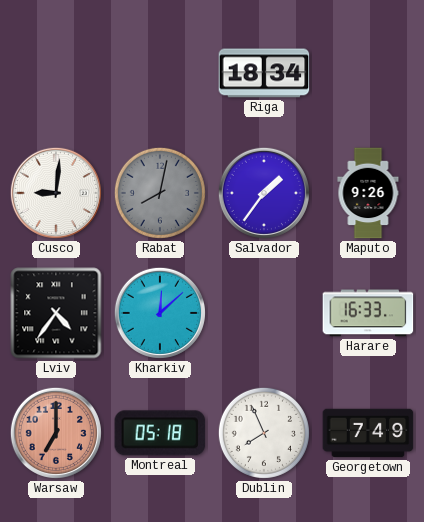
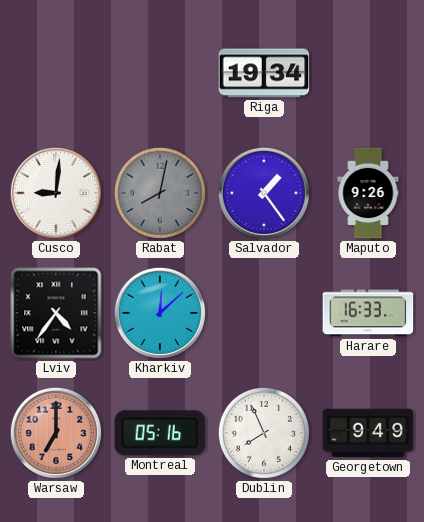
Riga: 18:34 -> 19:34 (264, 73)
Salvador: 1:36 -> 1:24 (264, 193)
Montreal: 05:18 -> 05:16 (160, 433)
Georgetown: 7:49 -> 9:49 (368, 433)
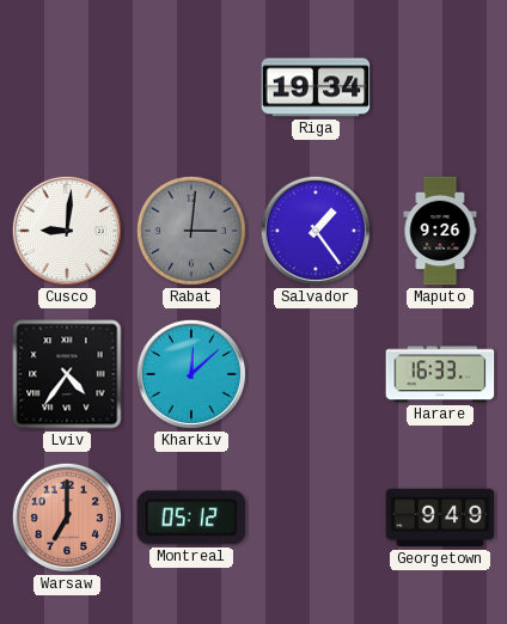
Rabat: 8:02 -> 3:01 (191, 231)
Montreal: 05:16 -> 05:12 (191, 518)
Dublin: 7:56 -> none (264, 433)
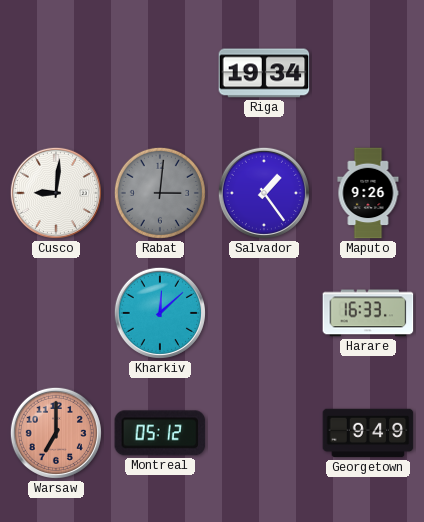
Lviv: 4:36 -> none (67, 374)
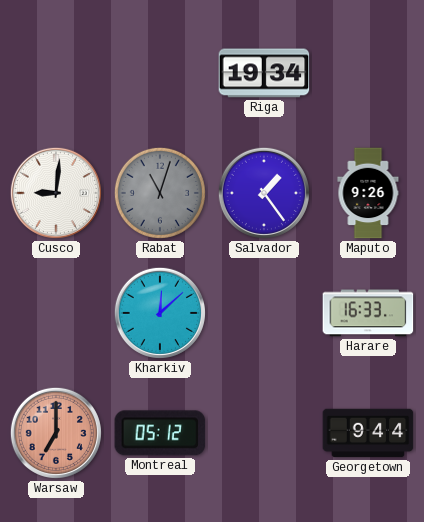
Rabat: 3:01 -> 11:03 (160, 193)
Georgetown: 9:49 -> 9:44 (368, 433)
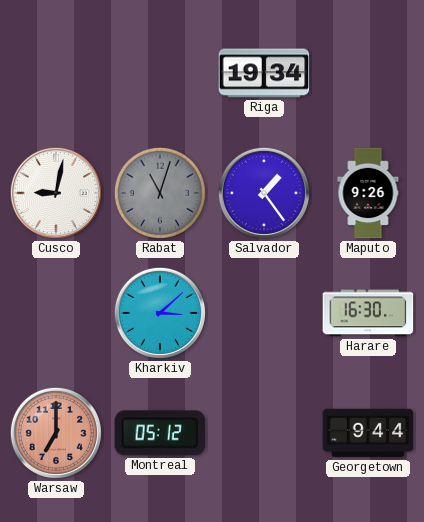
Cusco: 9:01 -> 9:02 (56, 193)
Kharkiv: 12:08 -> 3:08 (160, 313)
Harare: 16:33 -> 16:30 (368, 313)
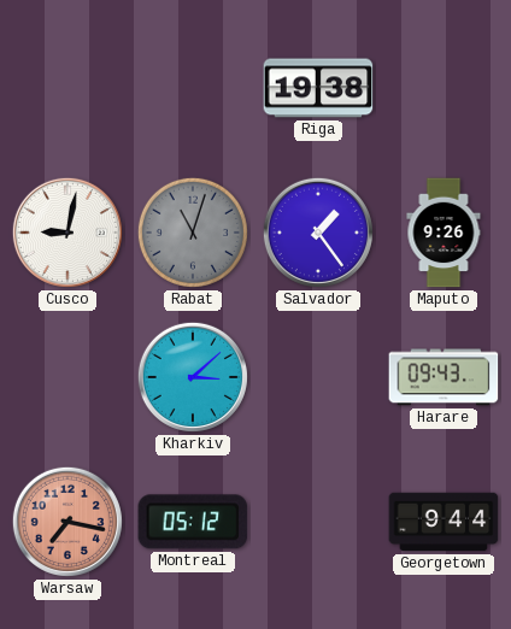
Riga: 19:34 -> 19:38 (318, 88)
Harare: 16:30 -> 09:43 (444, 377)
Warsaw: 7:00 -> 7:17 (67, 522)
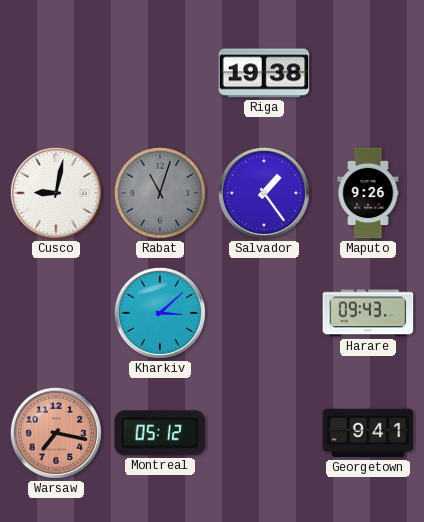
Georgetown: 9:44 -> 9:41 (368, 433)
